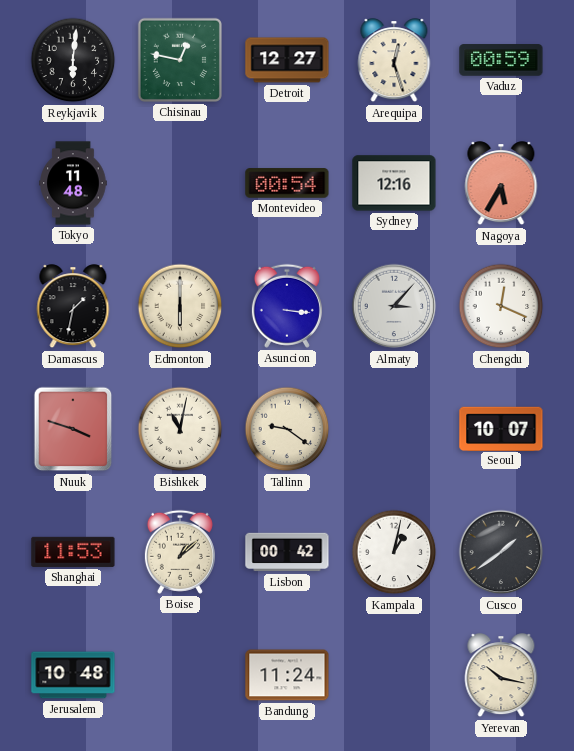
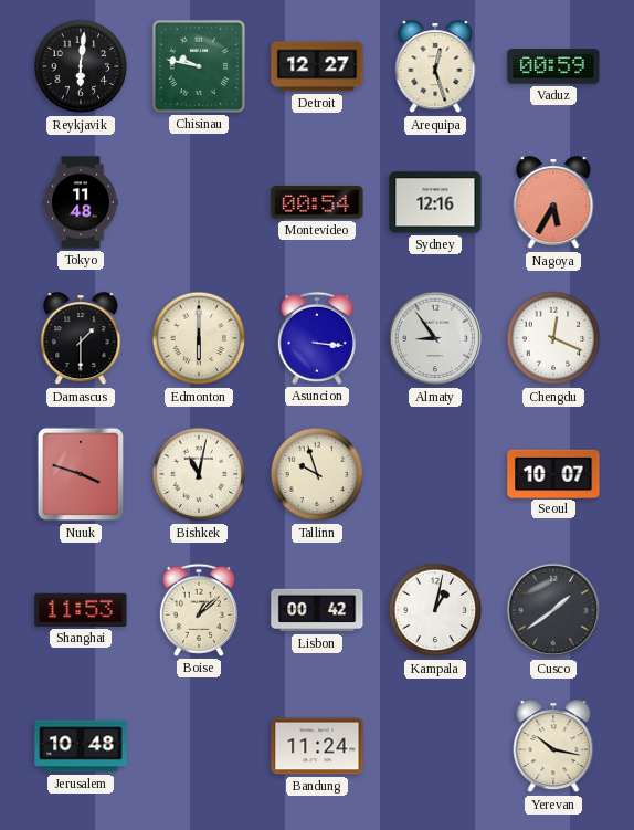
Chisinau: 12:47 -> 9:47 (199, 66)
Damascus: 1:32 -> 1:30 (81, 339)
Almaty: 3:07 -> 8:54 (435, 338)
Tallinn: 9:21 -> 9:57 (317, 474)
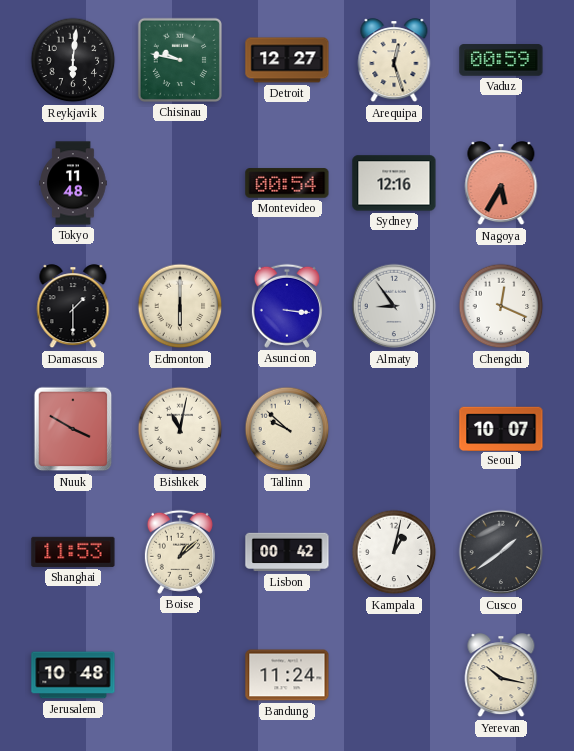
Nuuk: 3:48 -> 3:50 (73, 429)
Tallinn: 9:57 -> 9:52 (287, 429)
